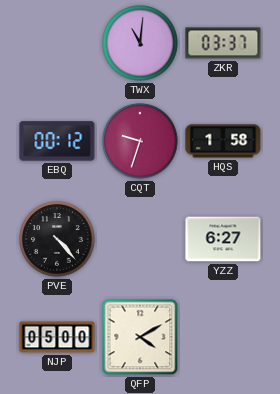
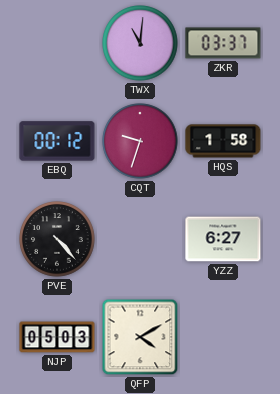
NJP: 05:00 -> 05:03 (57, 337)
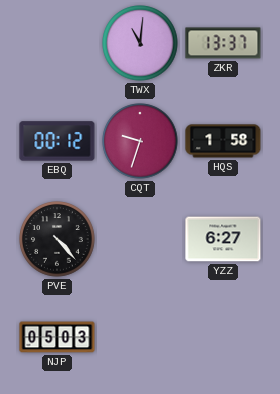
ZKR: 03:37 -> 13:37 (223, 43)
QFP: 4:10 -> none (140, 337)
